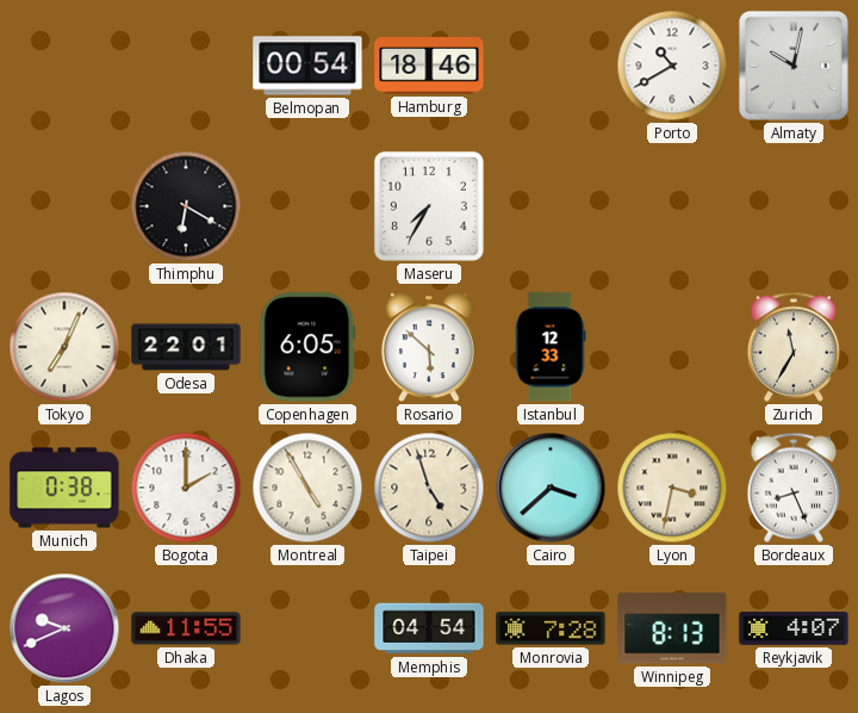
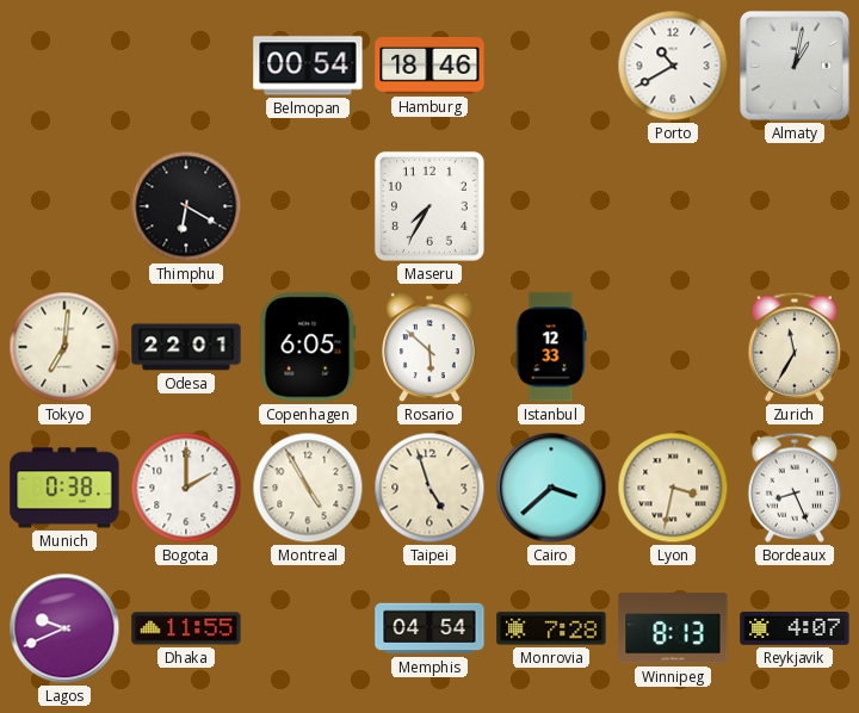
Almaty: 10:02 -> 1:02 (795, 66)
Tokyo: 7:04 -> 7:01 (64, 347)
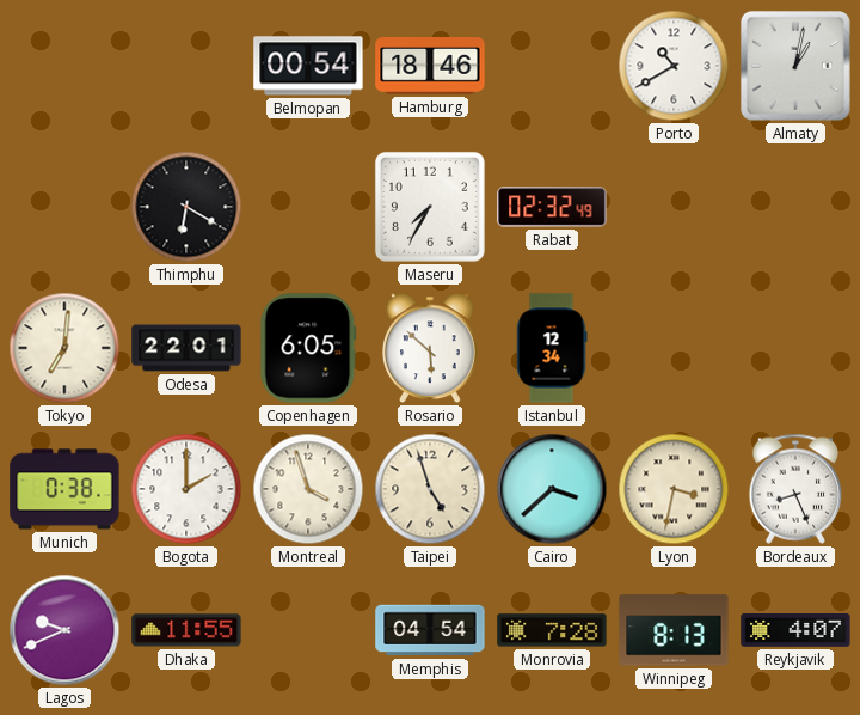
Rabat: none -> 02:32 (552, 207)
Istanbul: 12:33 -> 12:34 (552, 348)
Zurich: 11:35 -> none (795, 347)
Montreal: 4:55 -> 3:57 (308, 489)
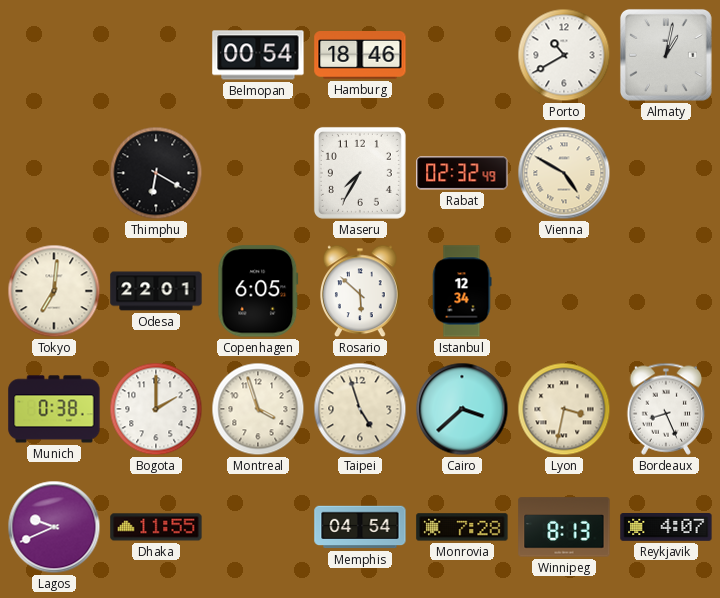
Vienna: none -> 4:50 (564, 173)
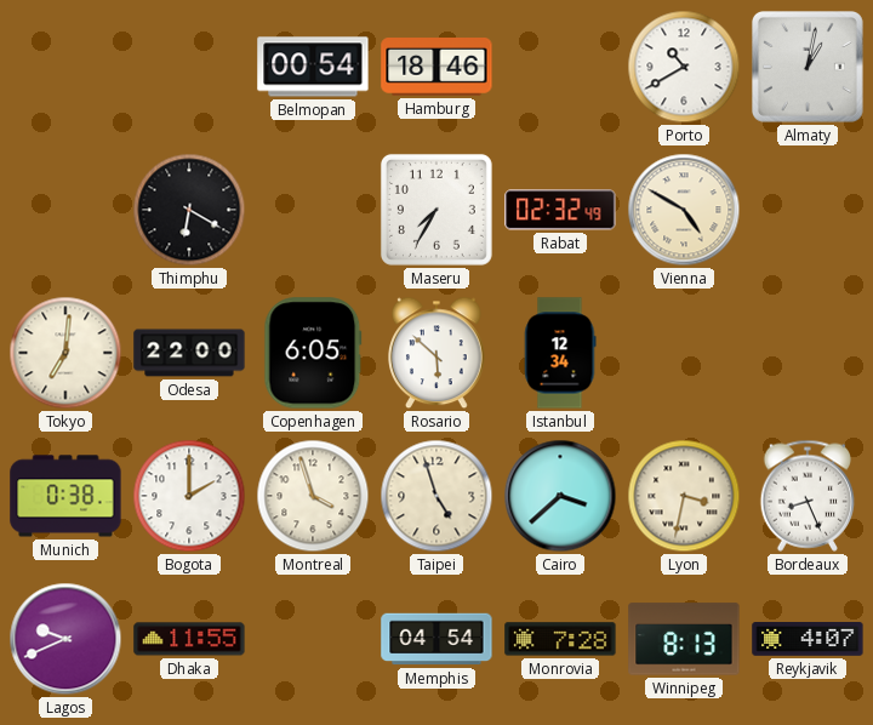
Odesa: 22:01 -> 22:00 (189, 353)
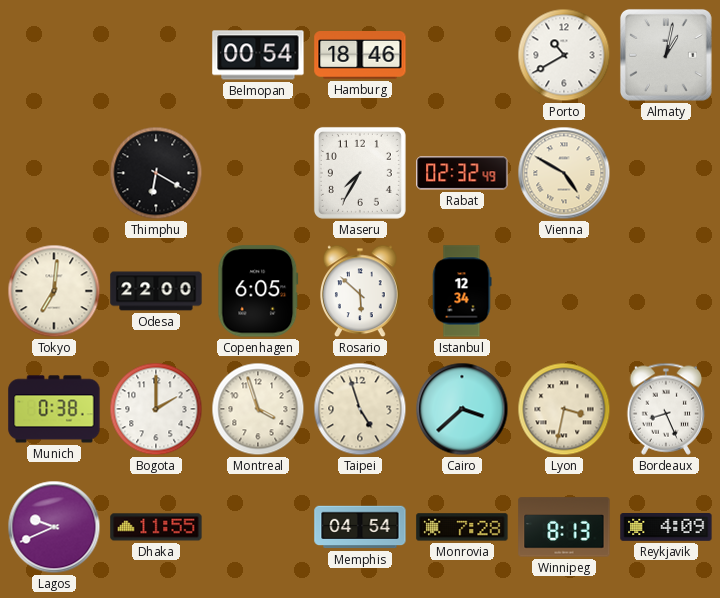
Reykjavik: 4:07 -> 4:09 (666, 528)
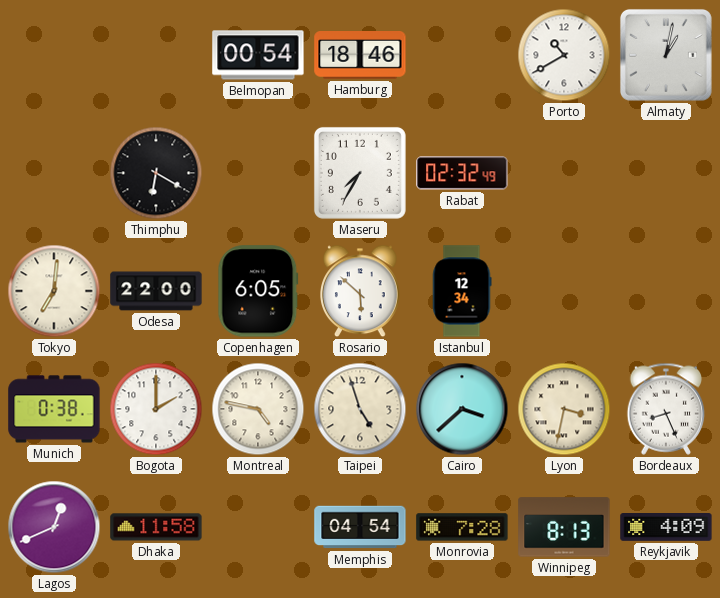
Vienna: 4:50 -> none (564, 173)
Montreal: 3:57 -> 4:47 (258, 409)
Lagos: 9:41 -> 12:41 (54, 527)
Dhaka: 11:55 -> 11:58 (156, 527)
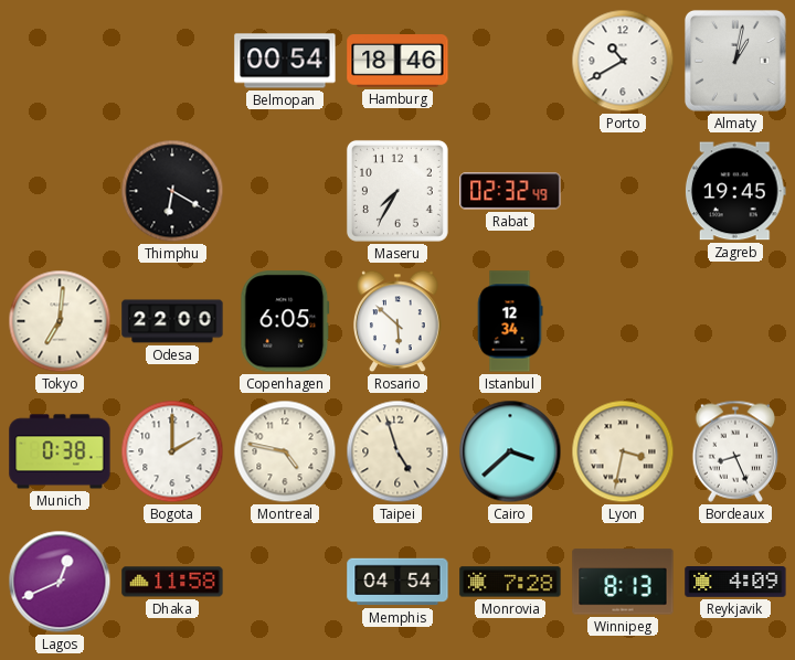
Zagreb: none -> 19:45 (735, 191)
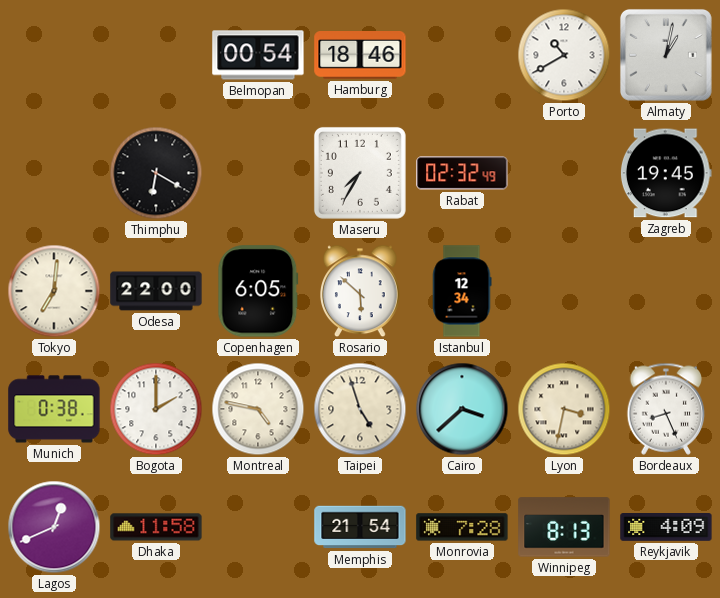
Memphis: 04:54 -> 21:54 (360, 527)
